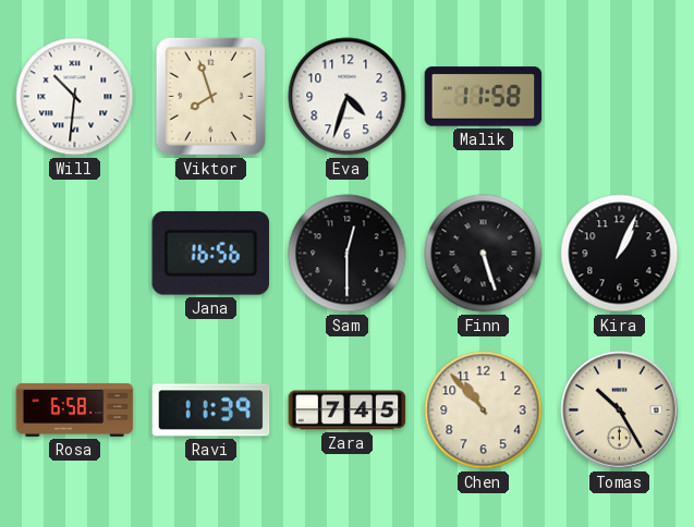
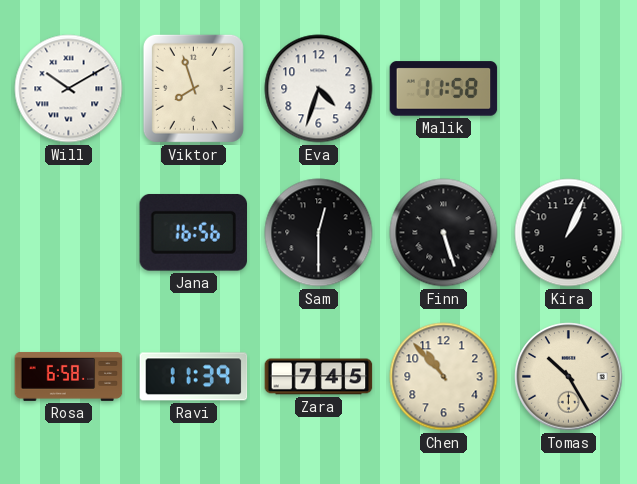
Will: 10:31 -> 10:10 (69, 89)
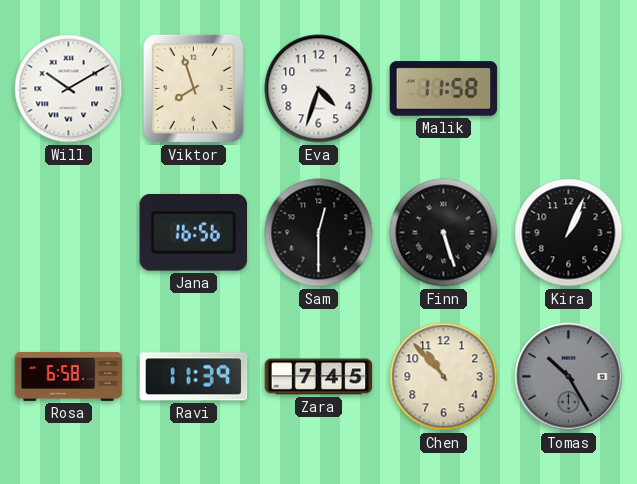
Tomas dial: cream -> grey (569, 377)
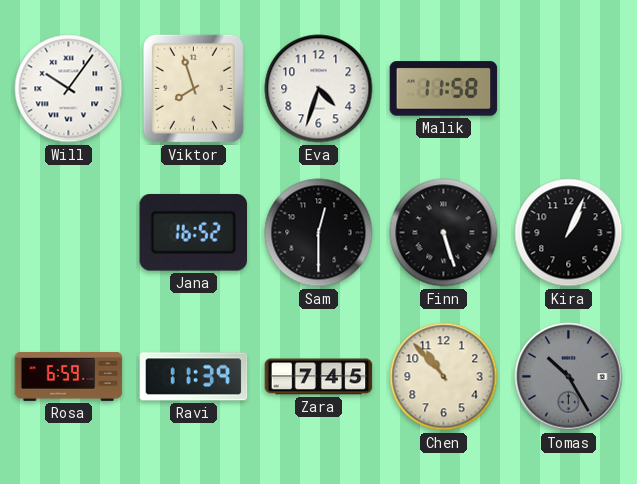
Will: 10:10 -> 10:06 (69, 89)
Jana: 16:56 -> 16:52 (193, 232)
Rosa: 6:58 -> 6:59 (69, 376)
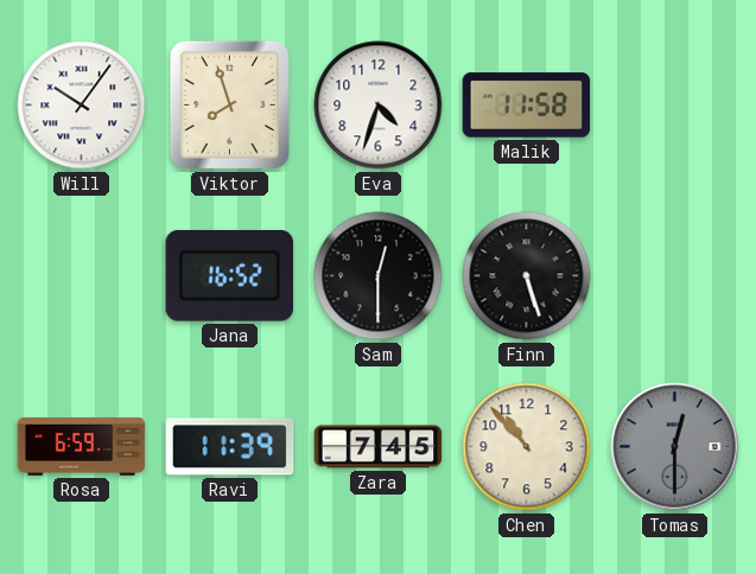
Kira: 1:04 -> none (569, 233)
Tomas: 10:25 -> 12:30 (675, 447)
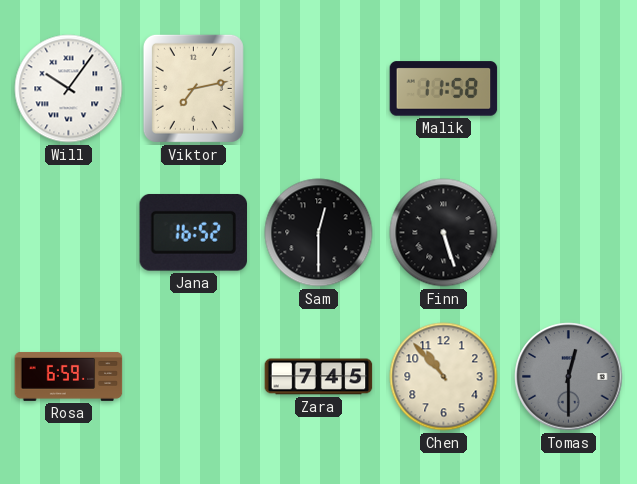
Viktor: 7:57 -> 7:13 (193, 88)
Eva: 4:33 -> none (379, 106)
Ravi: 11:39 -> none (230, 447)
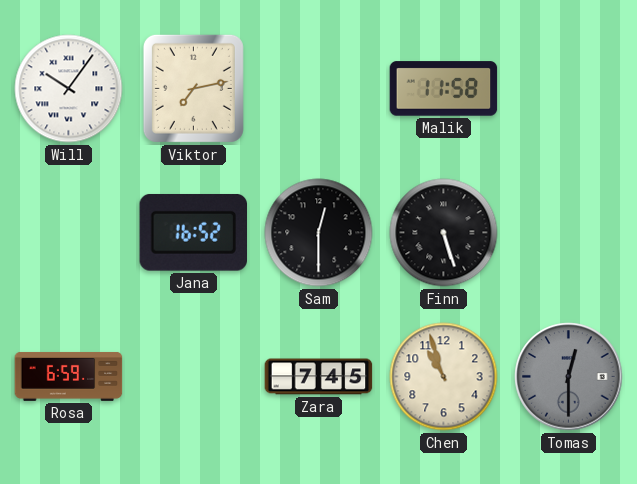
Chen: 10:53 -> 10:57 (444, 377)
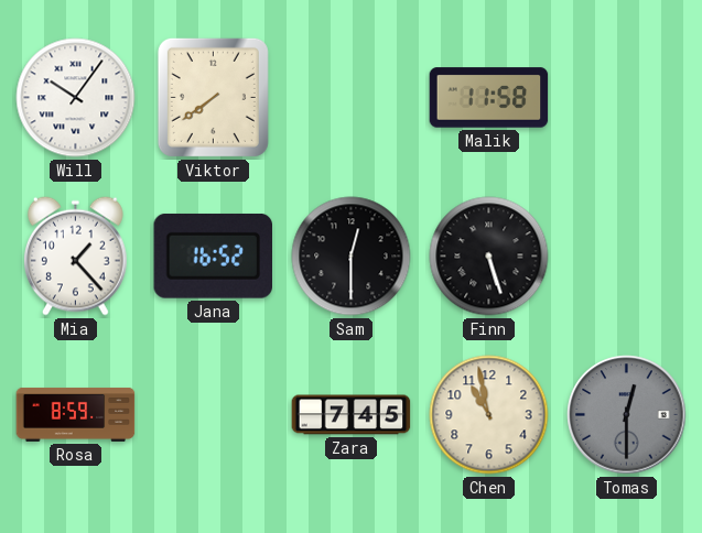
Viktor: 7:13 -> 7:39 (213, 97)
Mia: none -> 1:23 (75, 255)
Rosa: 6:59 -> 8:59 (76, 414)
Chen: 10:57 -> 10:58 (489, 415)
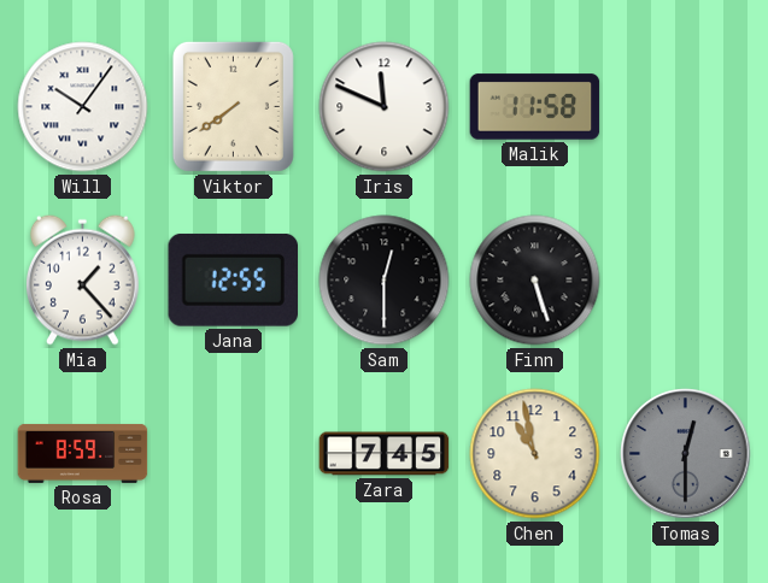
Iris: none -> 11:49 (385, 107)
Jana: 16:52 -> 12:55 (233, 279)
